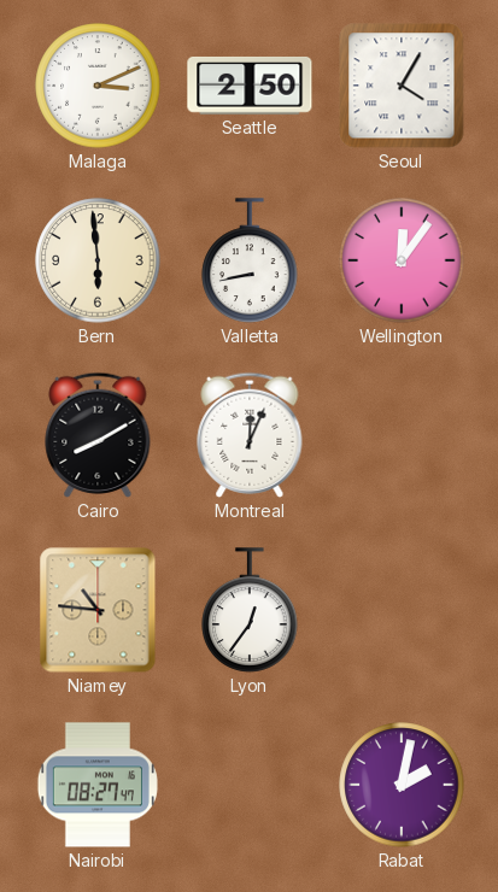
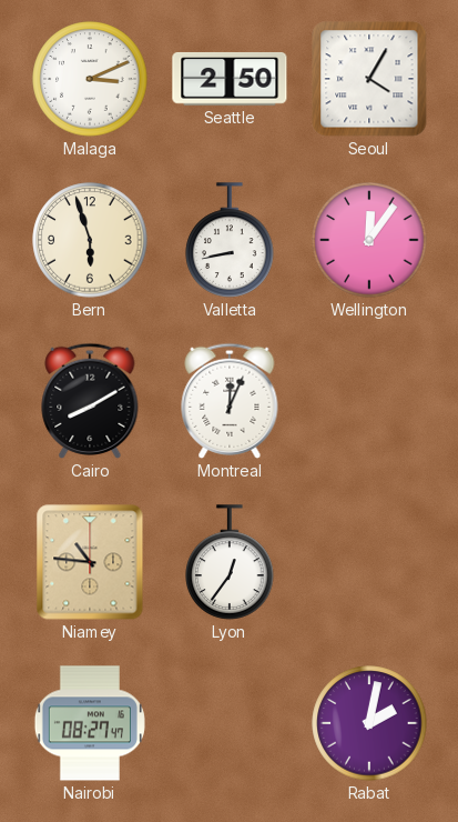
Bern: 5:59 -> 5:57 (90, 240)
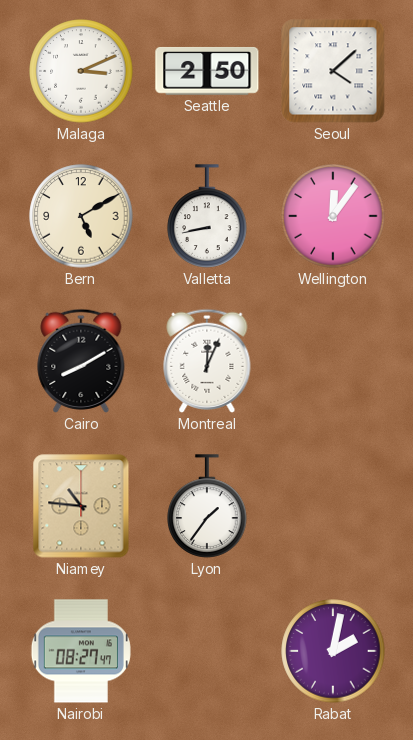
Seoul: 4:05 -> 4:08 (333, 71)
Bern: 5:57 -> 5:10 (81, 216)
Lyon: 12:36 -> 1:36 (207, 506)
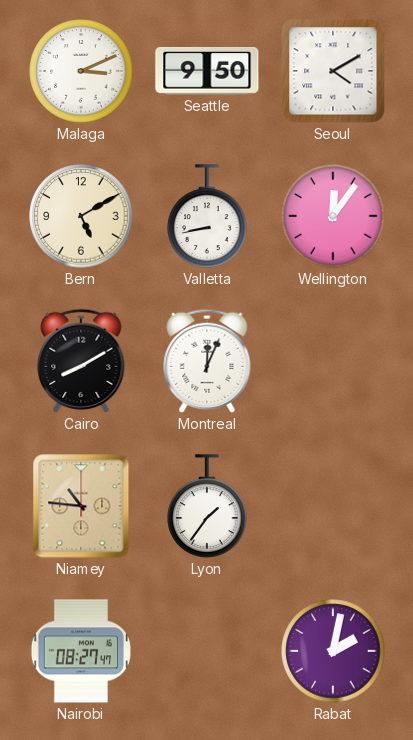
Seattle: 2:50 -> 9:50 (207, 71)
Seoul: 4:08 -> 4:10 (333, 71)
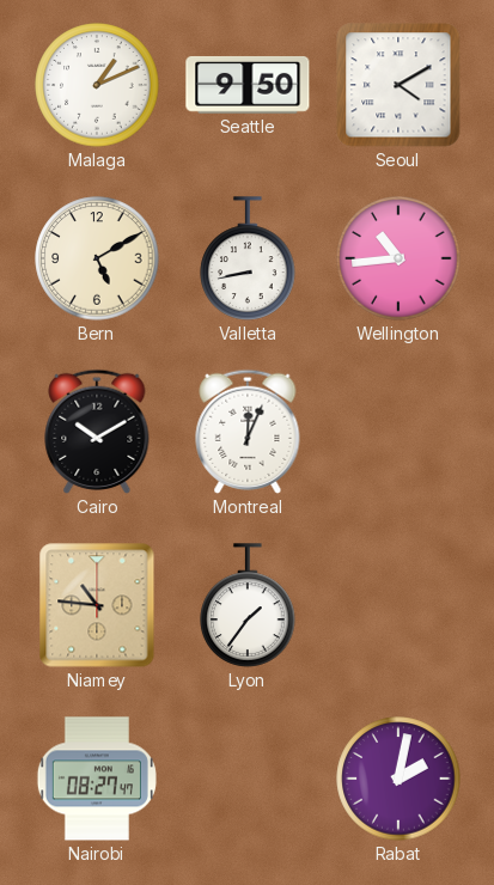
Malaga: 3:11 -> 1:11 (97, 85)
Wellington: 12:06 -> 10:44 (398, 258)
Cairo: 8:10 -> 10:10 (97, 432)
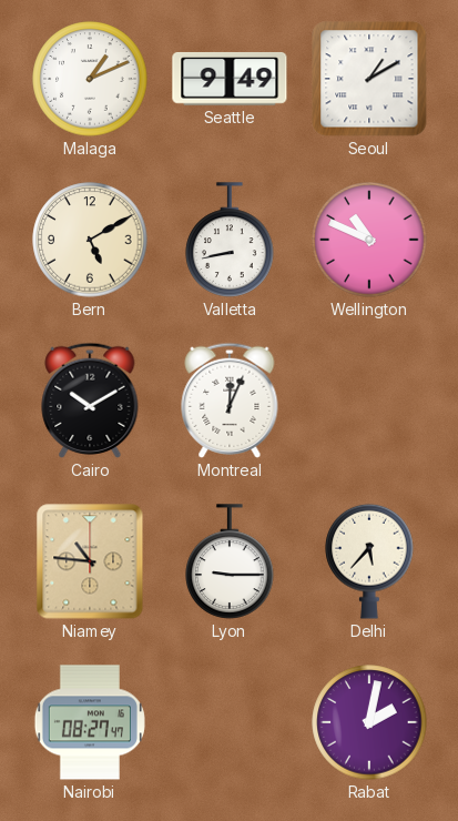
Seattle: 9:50 -> 9:49 (230, 79)
Seoul: 4:10 -> 1:10 (369, 79)
Wellington: 10:44 -> 10:49 (369, 240)
Lyon: 1:36 -> 9:15 (230, 561)
Delhi: none -> 5:37 (369, 561)
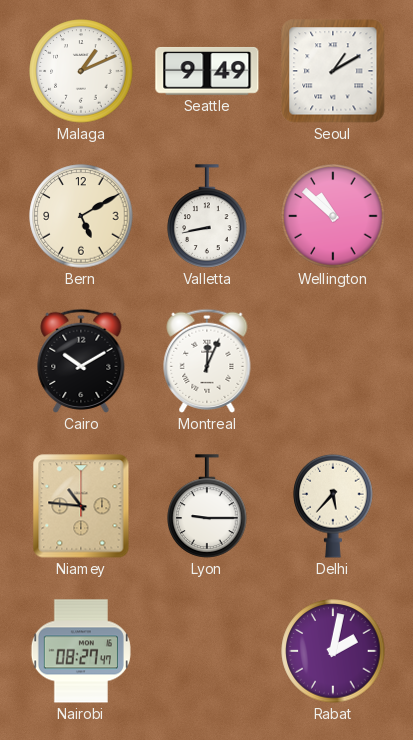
Wellington: 10:49 -> 10:52 (333, 216)
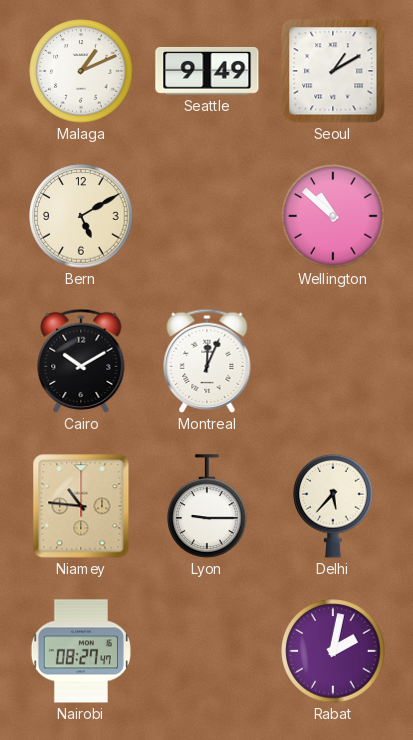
Valletta: 8:43 -> none (207, 216)
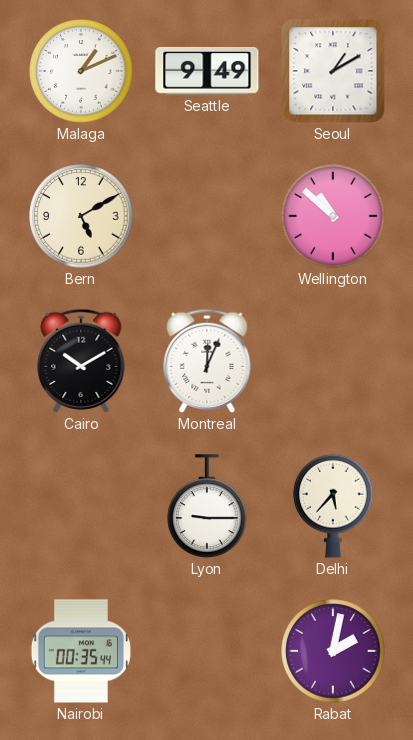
Niamey: 10:46 -> none (81, 506)
Nairobi: 08:27 -> 00:35 (81, 651)
